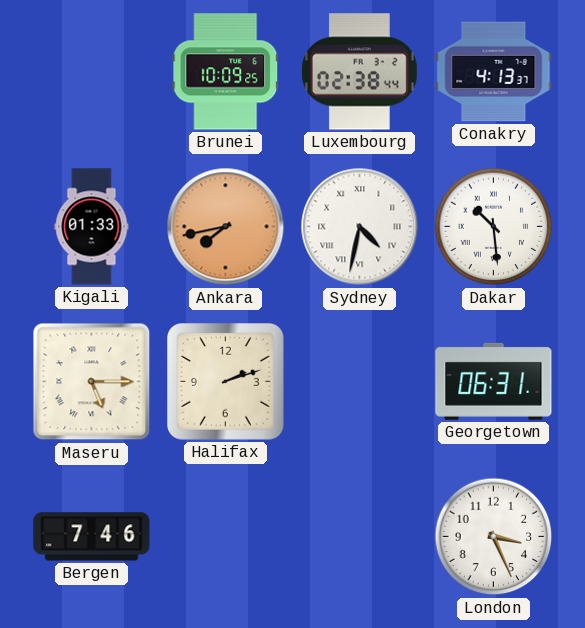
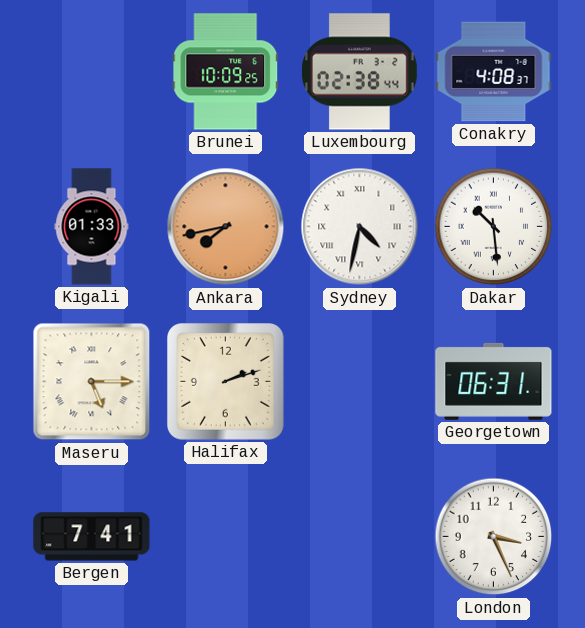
Conakry: 4:13 -> 4:08 (494, 72)
Bergen: 7:46 -> 7:41 (92, 537)
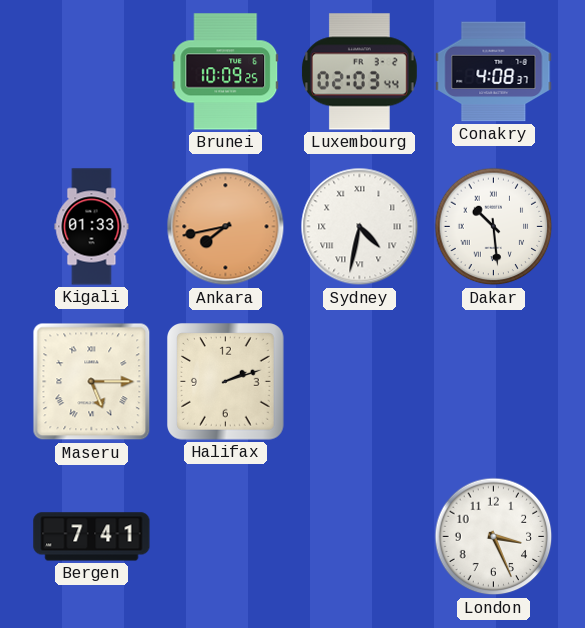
Luxembourg: 02:38 -> 02:03 (359, 72)
Georgetown: 06:31 -> none (494, 381)
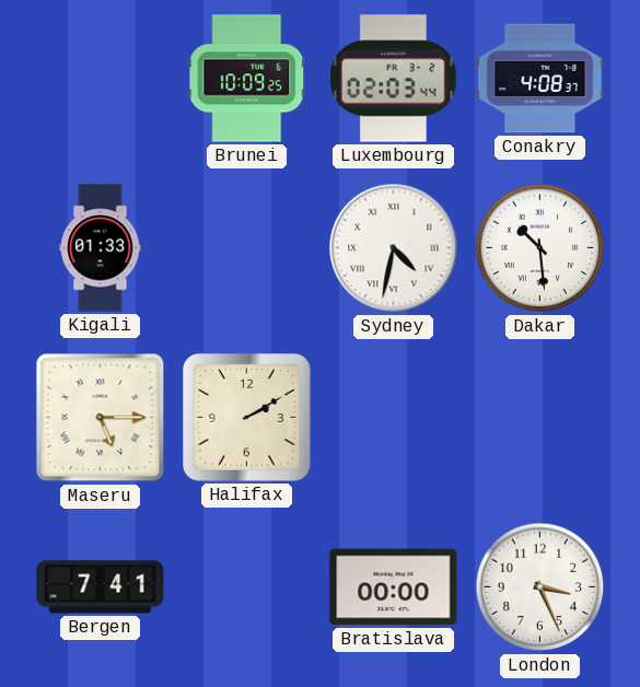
Ankara: 7:43 -> none (226, 227)
Halifax: 2:12 -> 2:10 (247, 418)
Bratislava: none -> 00:00 (394, 587)
